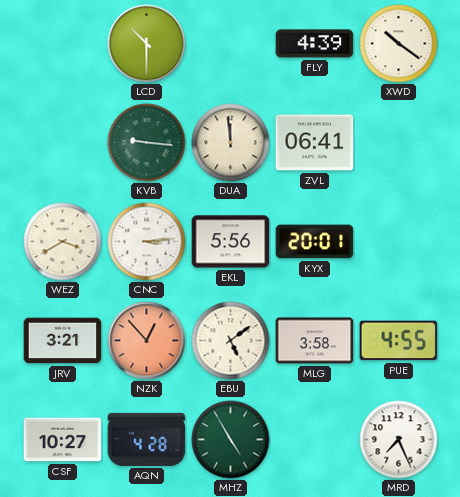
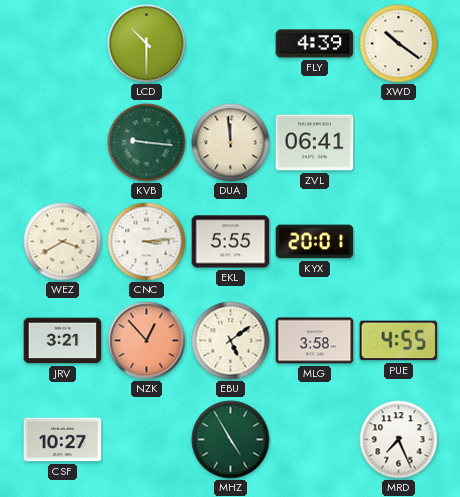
EKL: 5:56 -> 5:55 (231, 242)
AQN: 4:28 -> none (147, 439)
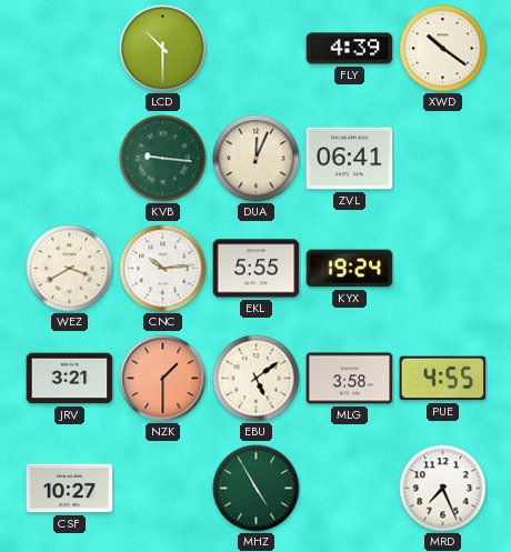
DUA: 11:59 -> 12:04 (257, 159)
CNC: 3:14 -> 10:14 (163, 269)
KYX: 20:01 -> 19:24 (350, 269)
NZK: 12:53 -> 1:30 (163, 379)
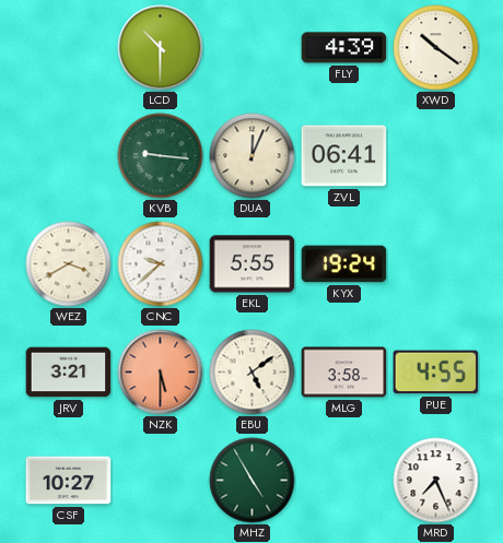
CNC: 10:14 -> 9:38 (161, 264)
NZK: 1:30 -> 5:30 (161, 373)
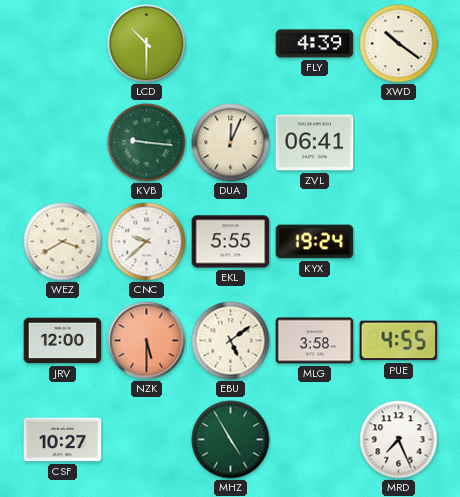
JRV: 3:21 -> 12:00 (63, 341)
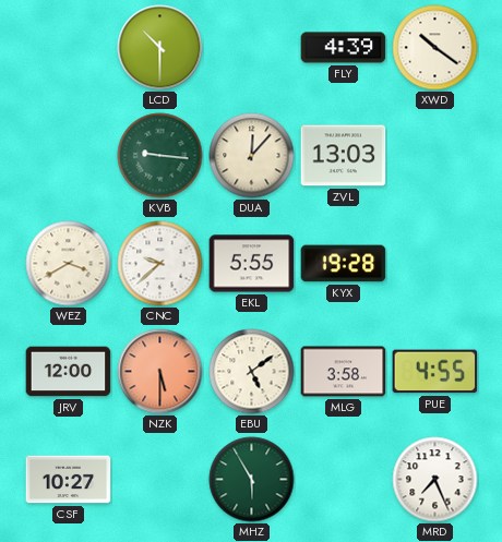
DUA: 12:04 -> 12:07 (252, 156)
ZVL: 06:41 -> 13:03 (344, 156)
KYX: 19:24 -> 19:28 (344, 264)
MHZ: 4:55 -> 5:55 (252, 480)
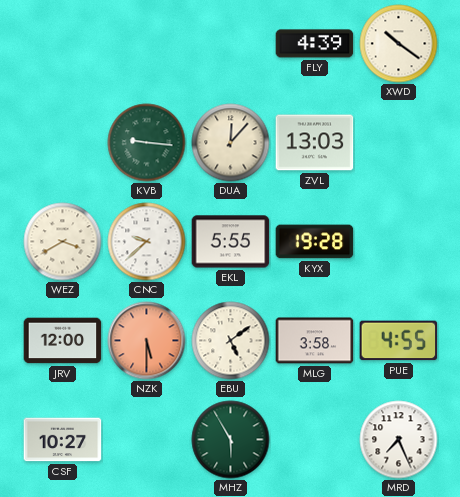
LCD: 10:30 -> none (160, 48)
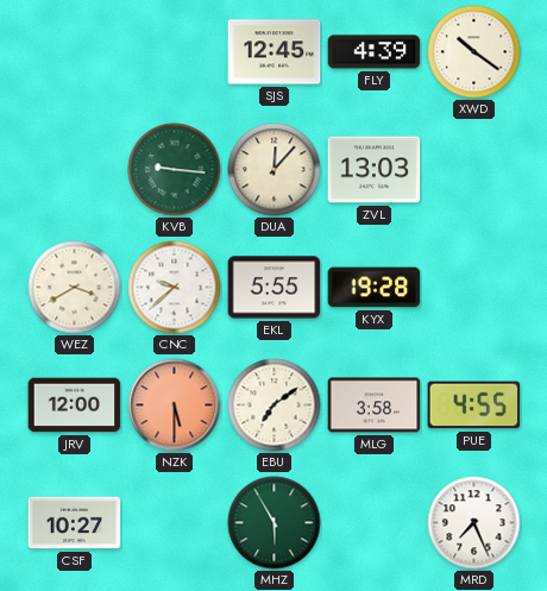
SJS: none -> 12:45 (275, 52)
EBU: 5:09 -> 7:09 (275, 405)
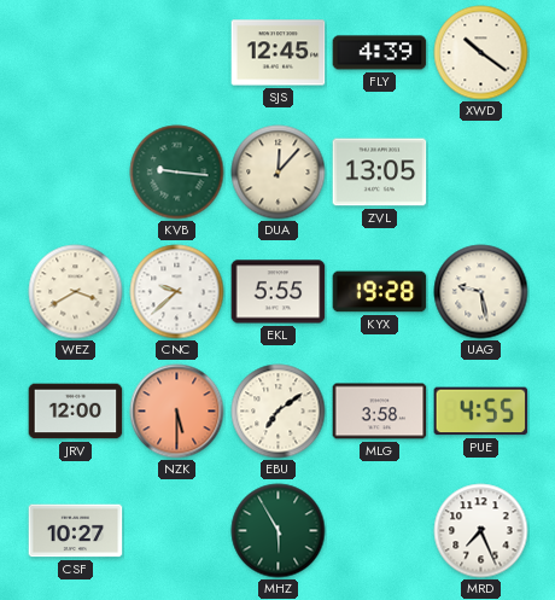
ZVL: 13:03 -> 13:05 (380, 173)
UAG: none -> 9:28 (481, 292)
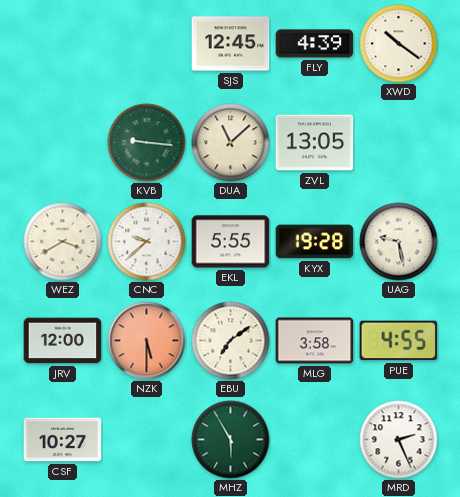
DUA: 12:07 -> 11:08 (231, 143)
MRD: 7:26 -> 2:26 (399, 440)
